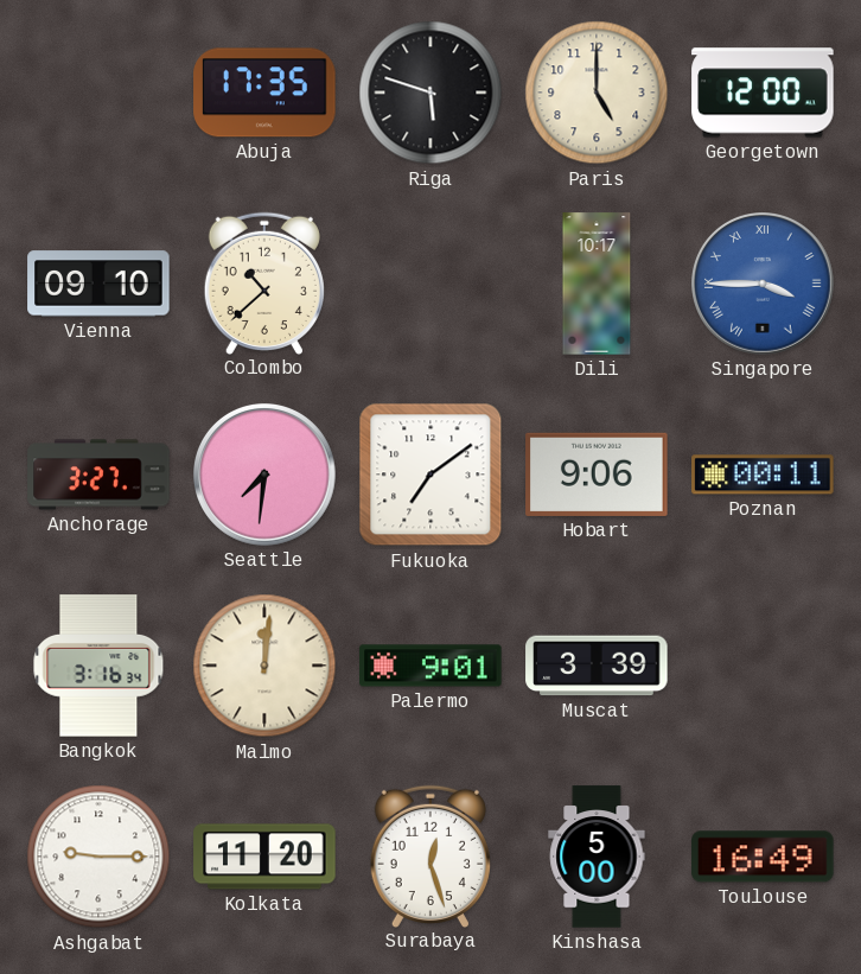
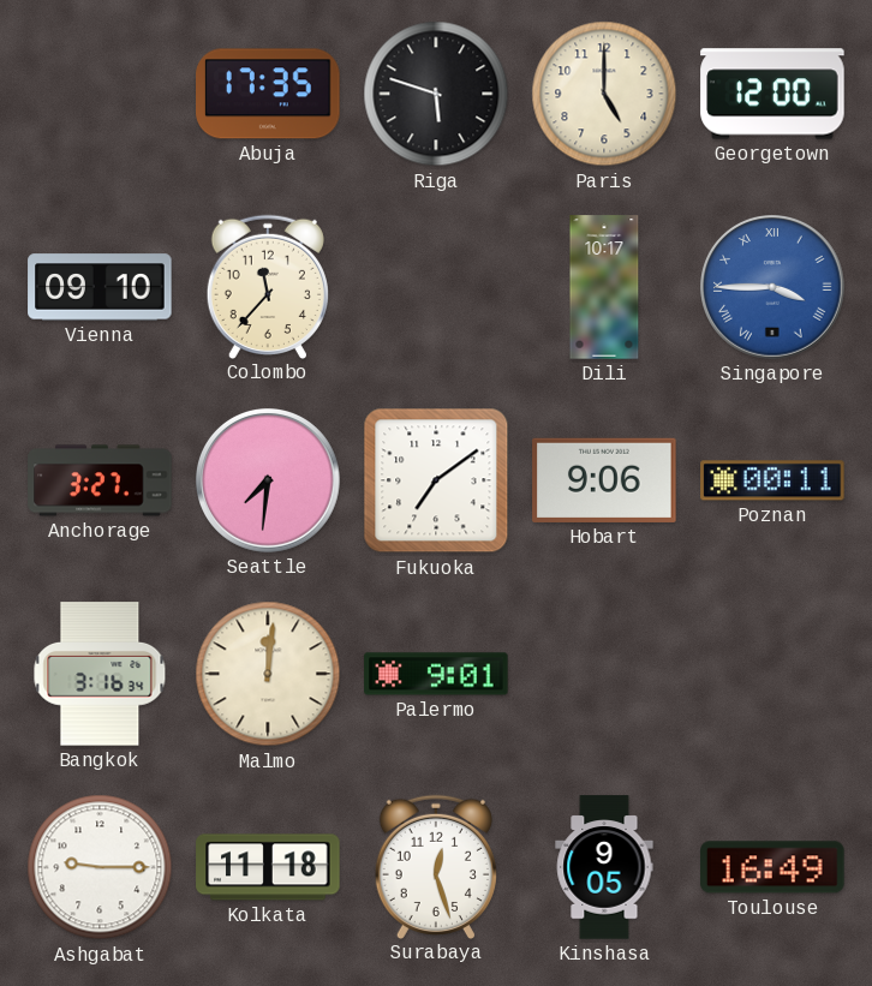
Colombo: 10:38 -> 11:37 (268, 286)
Muscat: 3:39 -> none (597, 666)
Kolkata: 11:20 -> 11:18 (268, 867)
Kinshasa: 5:00 -> 9:05 (604, 867)
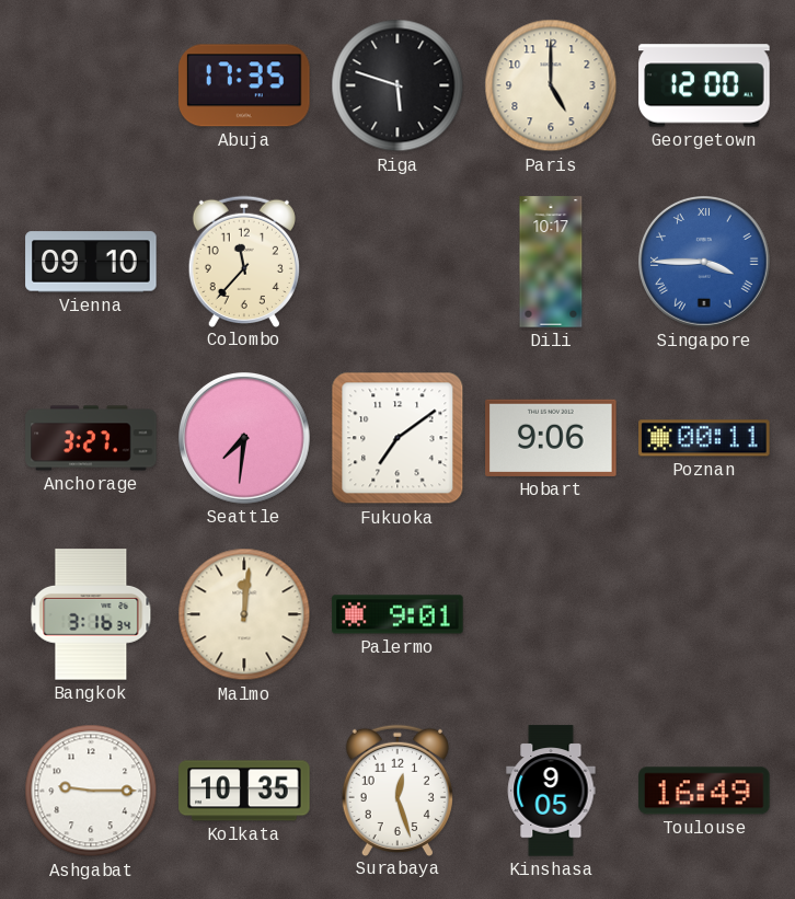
Kolkata: 11:18 -> 10:35 (244, 791)
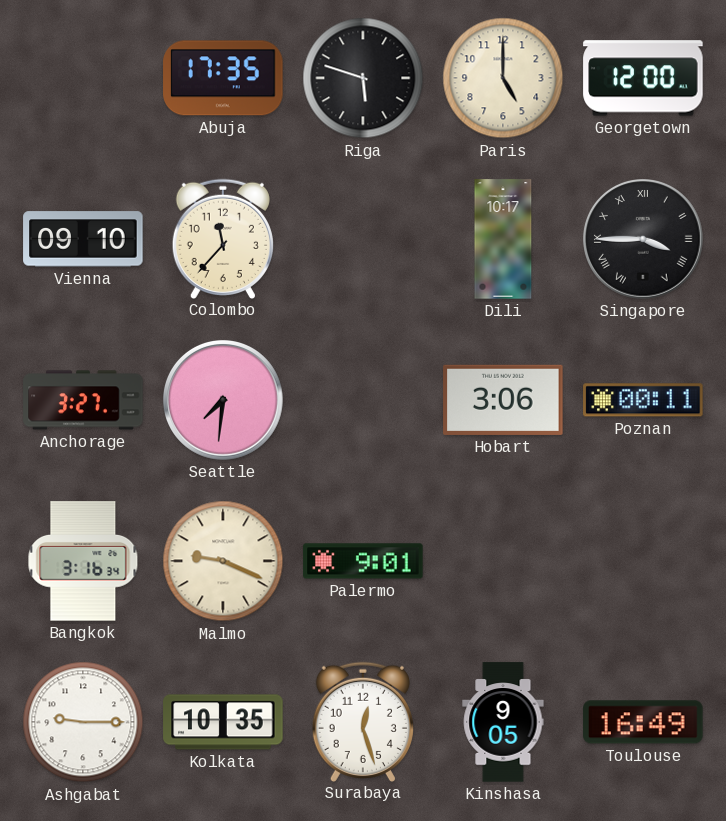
Singapore dial: blue -> black (644, 240)
Fukuoka: 7:09 -> none (397, 438)
Hobart: 9:06 -> 3:06 (503, 400)
Malmo: 12:01 -> 9:19 (223, 561)
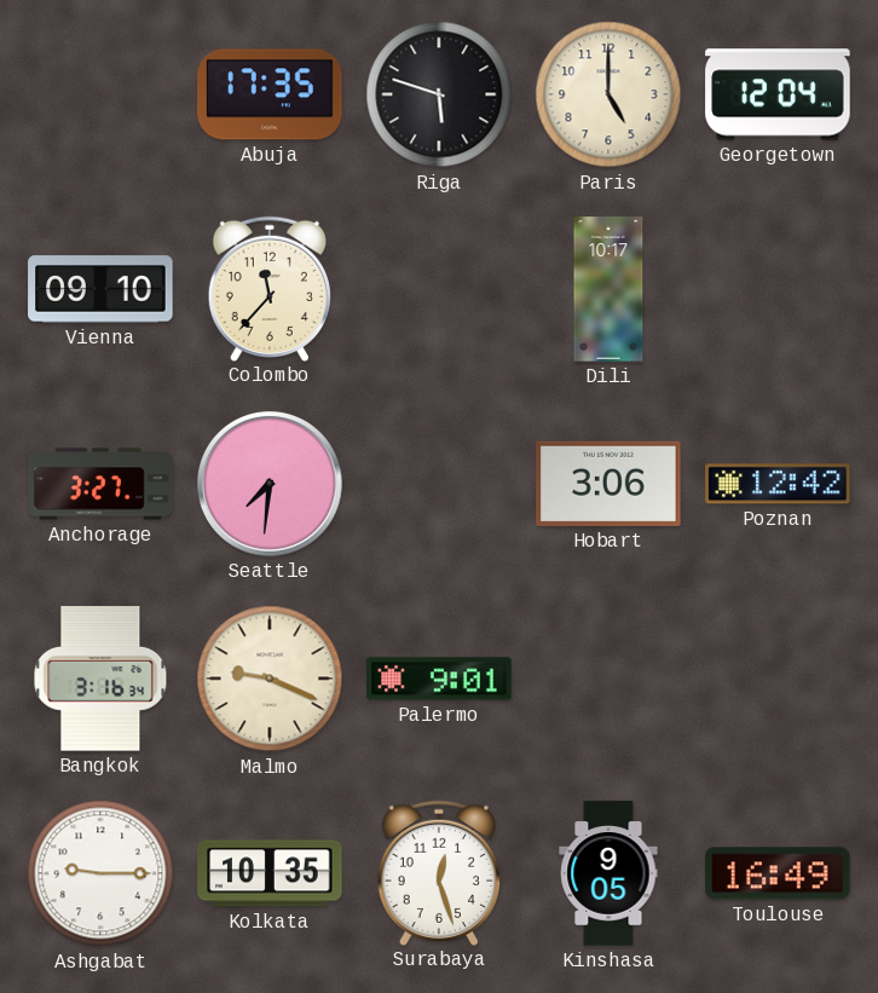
Georgetown: 12:00 -> 12:04 (778, 94)
Singapore: 3:45 -> none (644, 240)
Poznan: 00:11 -> 12:42 (778, 484)
